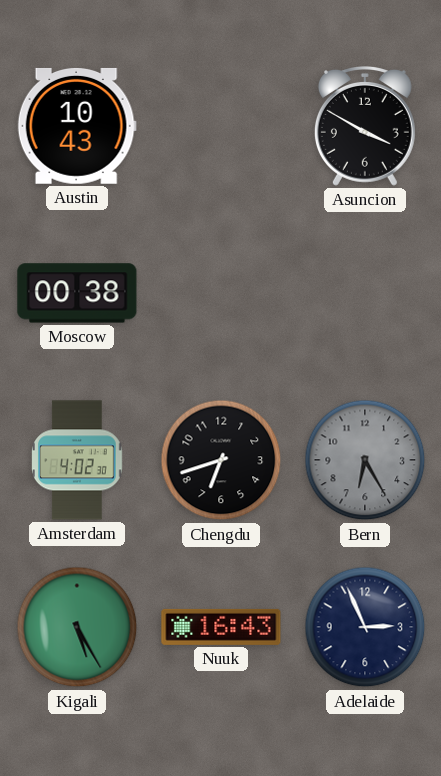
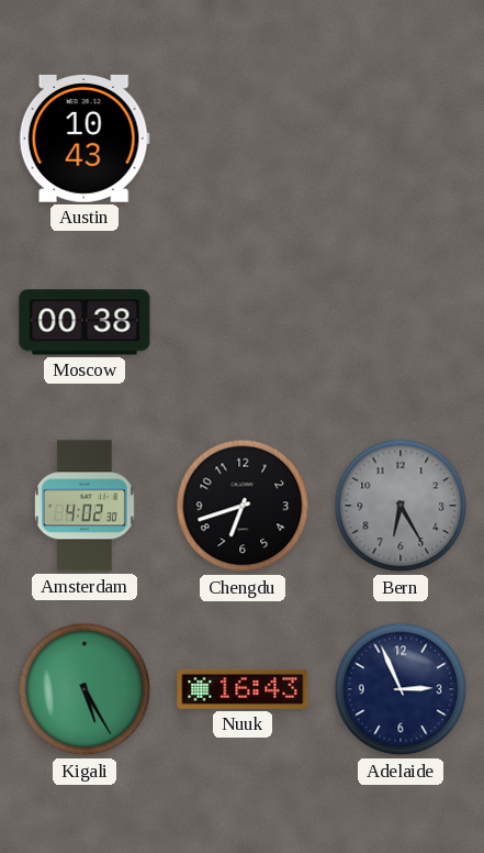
Asuncion: 3:50 -> none (365, 127)
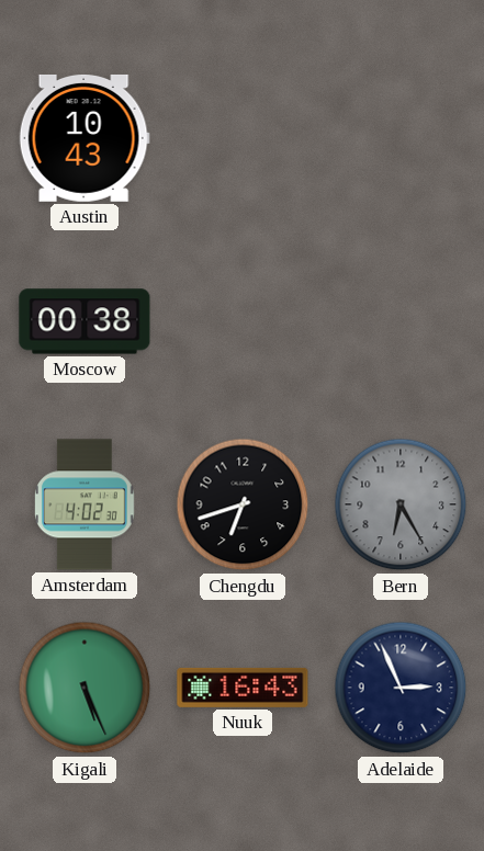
Kigali: 5:25 -> 5:26 (85, 688)
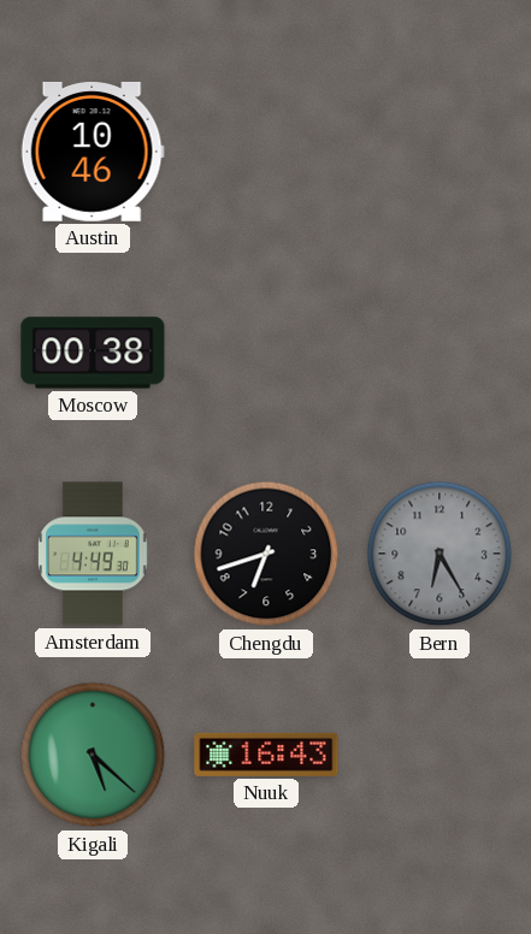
Austin: 10:43 -> 10:46 (93, 152)
Amsterdam: 4:02 -> 4:49 (94, 554)
Kigali: 5:26 -> 5:22 (93, 755)
Adelaide: 2:56 -> none (401, 688)
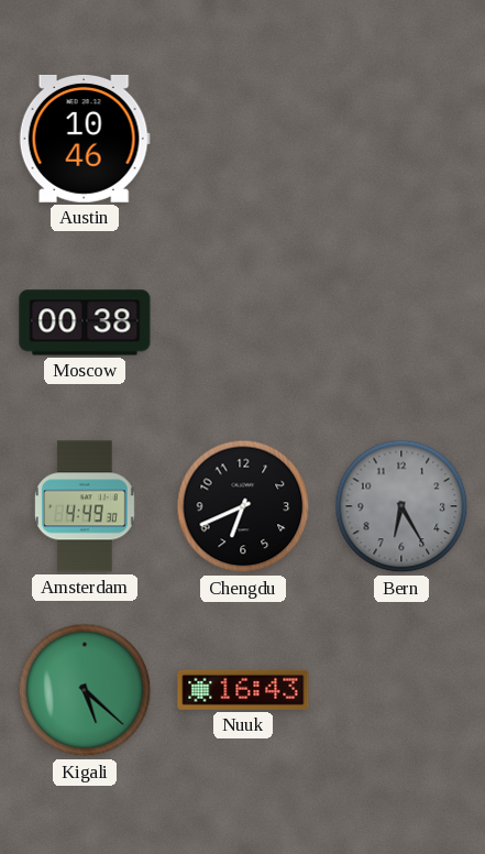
Chengdu: 6:42 -> 6:41 (243, 506)
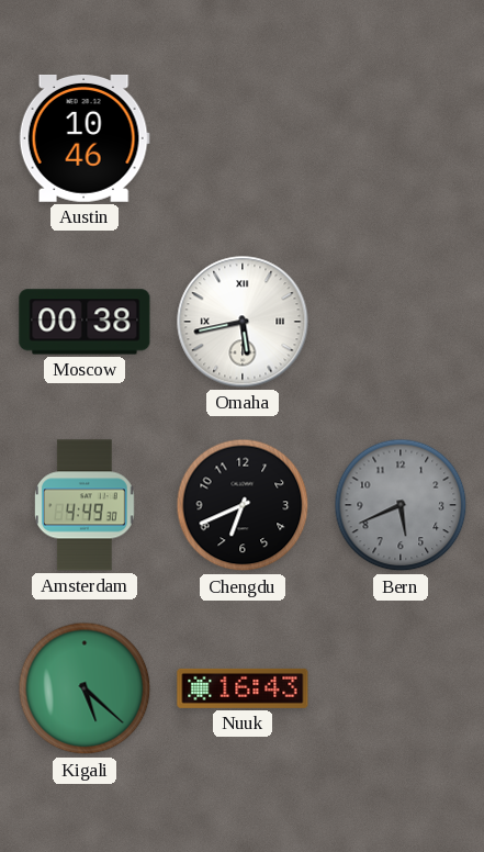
Omaha: none -> 5:43 (243, 322)
Bern: 6:25 -> 5:41 (401, 505)
